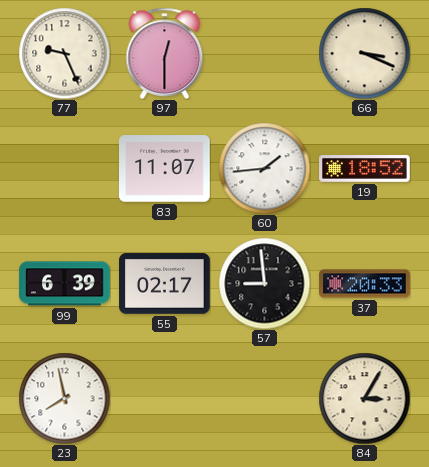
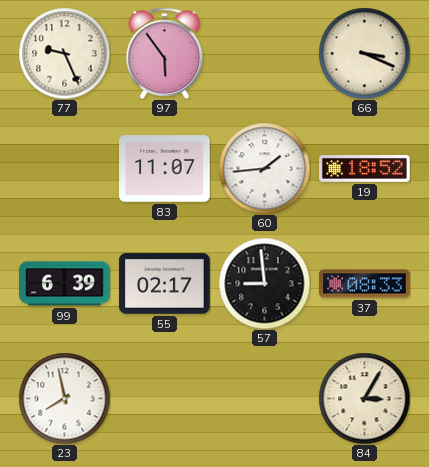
97: 12:30 -> 5:54 (165, 53)
37: 20:33 -> 08:33 (365, 284)
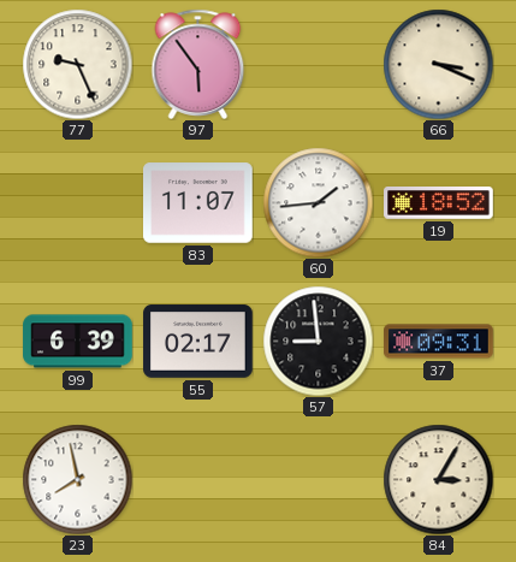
37: 08:33 -> 09:31 (439, 342)
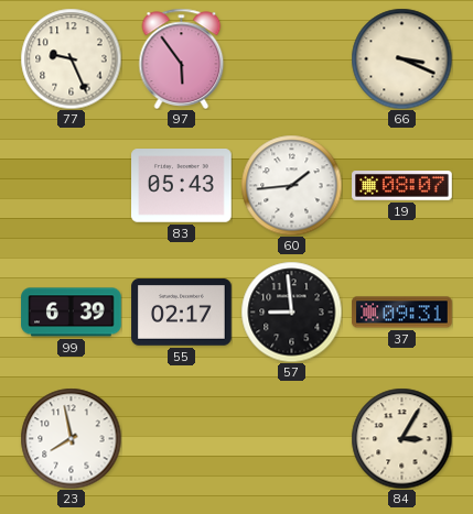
83: 11:07 -> 05:43 (182, 186)
19: 18:52 -> 08:07 (402, 186)
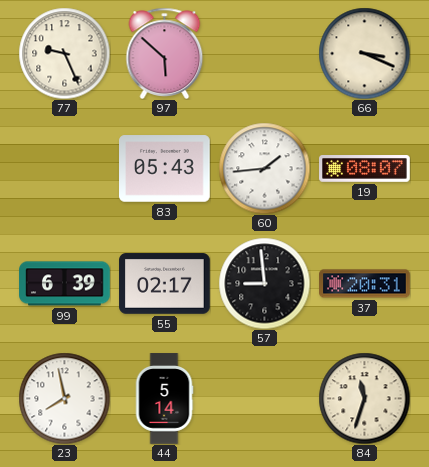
97: 5:54 -> 5:52 (165, 53)
37: 09:31 -> 20:31 (365, 284)
44: none -> 5:14 (164, 399)
84: 3:05 -> 11:33 (364, 398)
